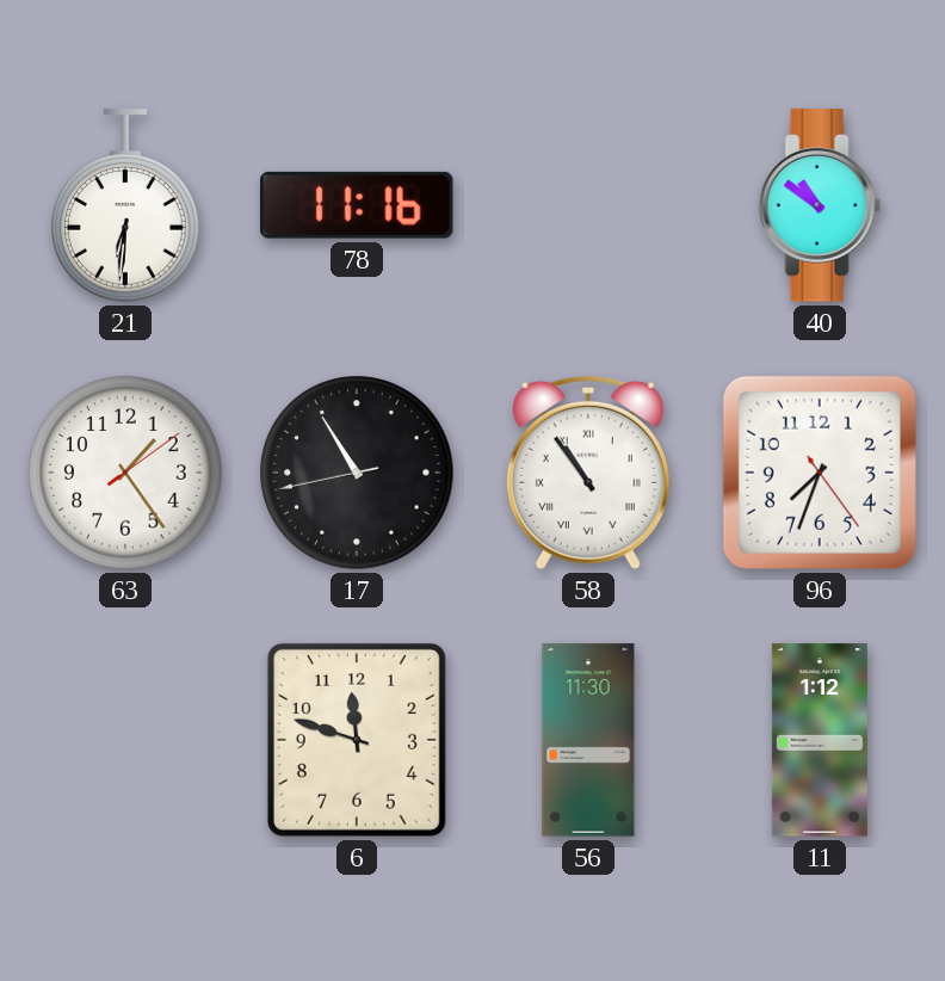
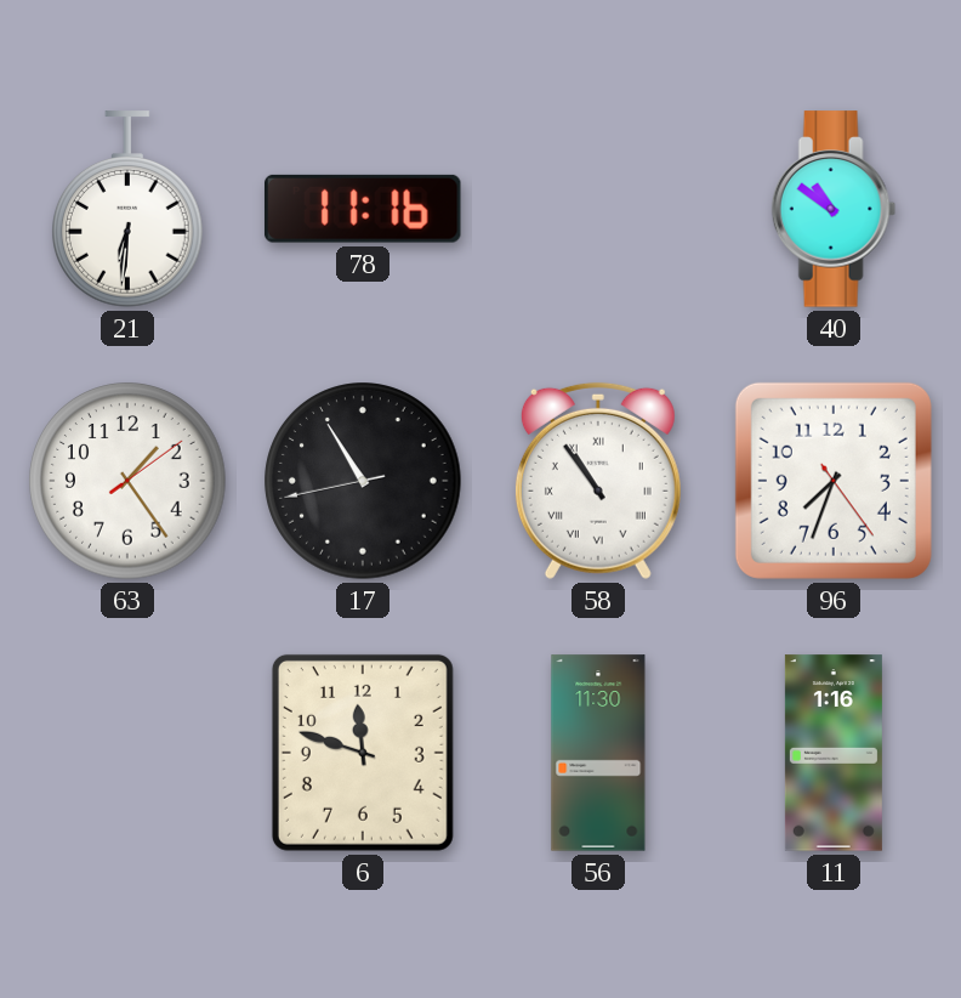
11: 1:12 -> 1:16 (834, 753)
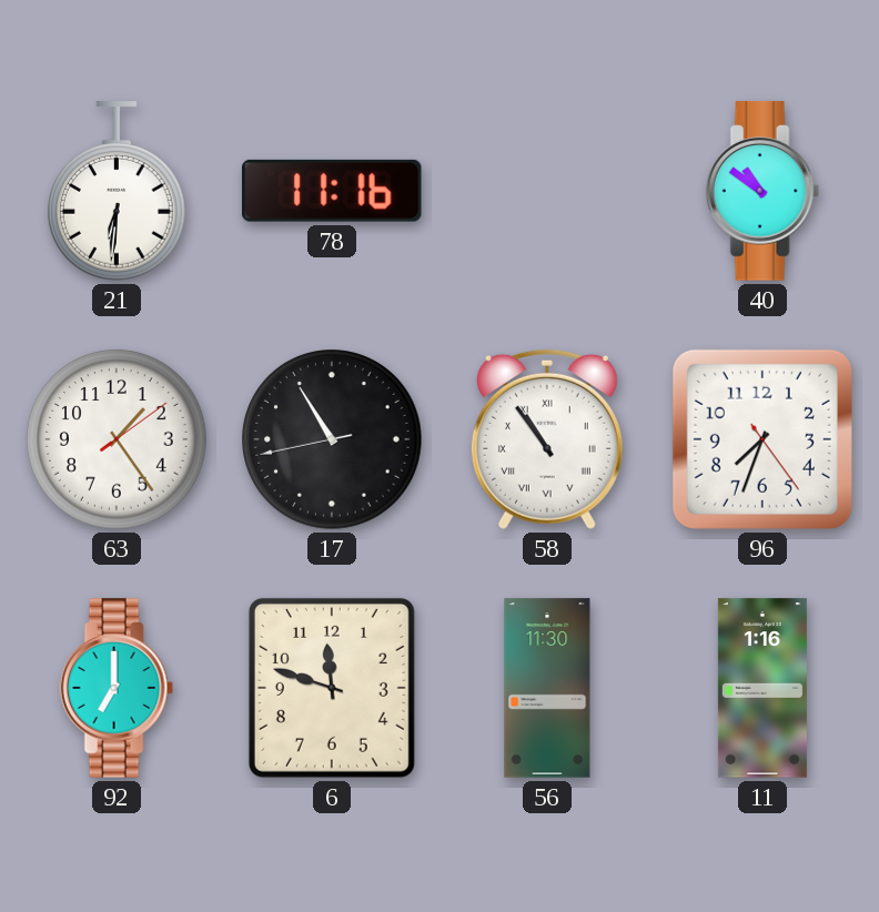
92: none -> 7:00 (117, 688)
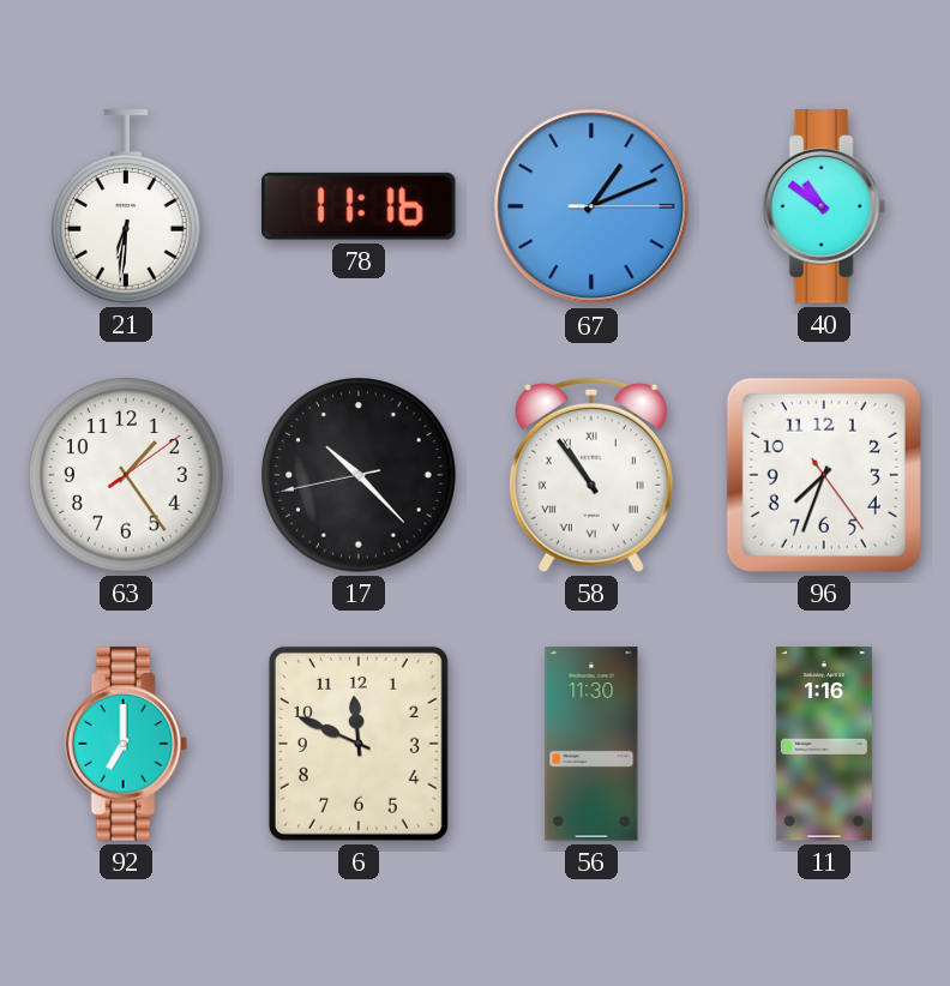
67: none -> 1:11 (591, 206)
17: 10:54 -> 10:22 (359, 475)
6: 11:48 -> 11:49 (359, 744)
